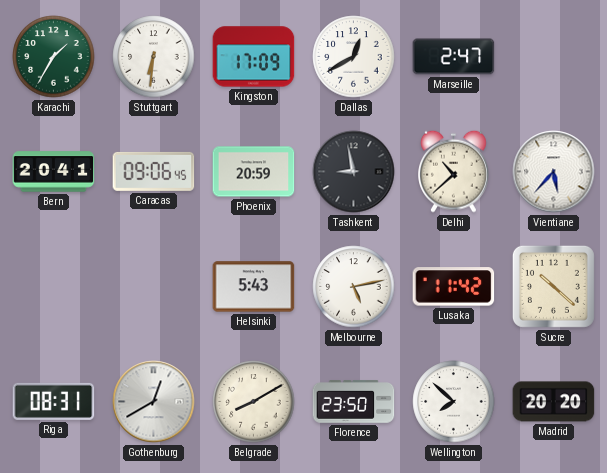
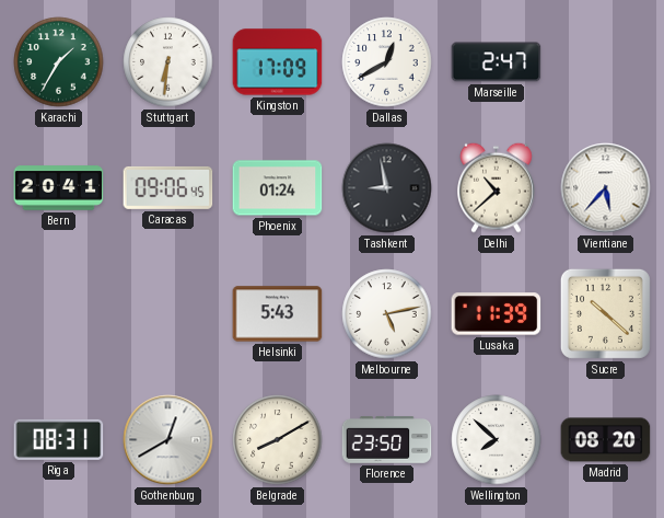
Phoenix: 20:59 -> 01:24 (278, 188)
Lusaka: 11:42 -> 11:39 (497, 314)
Madrid: 20:20 -> 08:20 (606, 440)
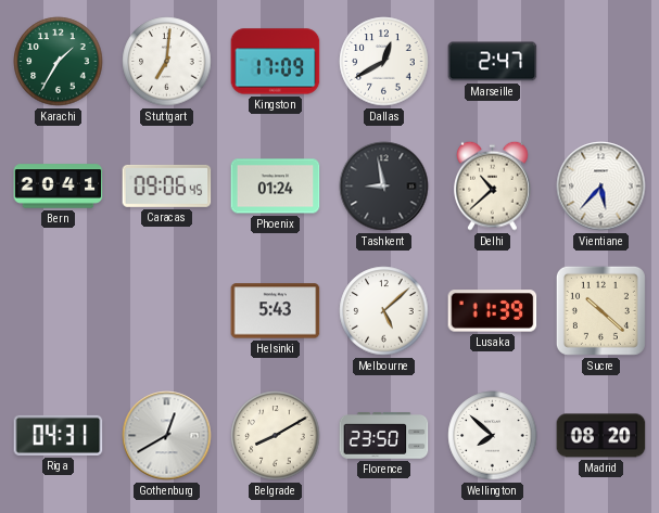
Stuttgart: 6:31 -> 7:01 (167, 62)
Melbourne: 5:13 -> 5:08 (384, 311)
Riga: 08:31 -> 04:31 (59, 435)
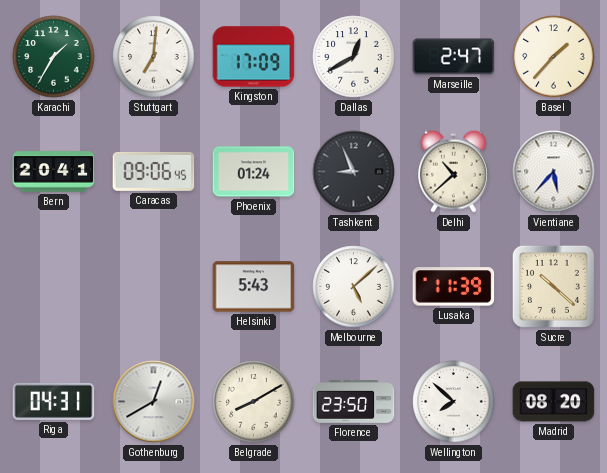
Basel: none -> 1:37 (554, 57)
Tashkent: 8:58 -> 8:56 (354, 172)
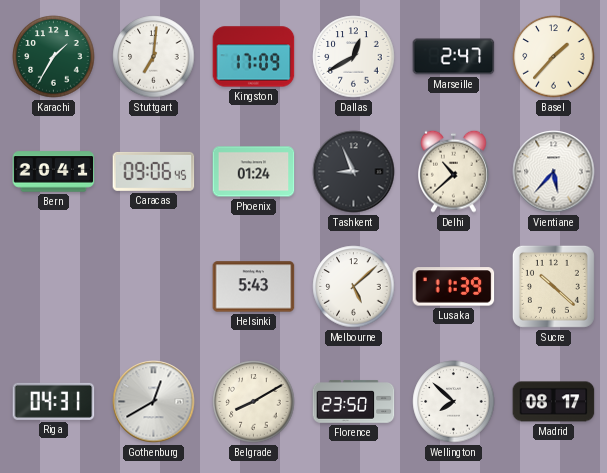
Madrid: 08:20 -> 08:17 (554, 402)
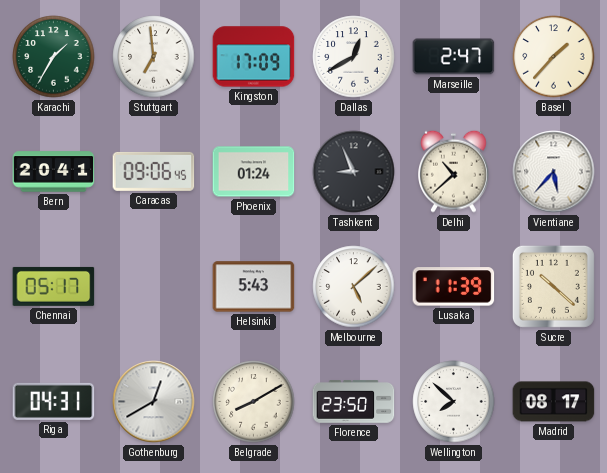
Stuttgart: 7:01 -> 6:59 (154, 57)
Chennai: none -> 05:17 (54, 286)
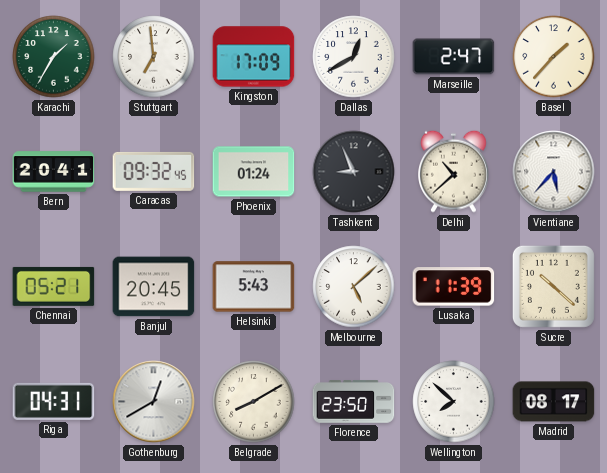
Caracas: 09:06 -> 09:32 (154, 171)
Chennai: 05:17 -> 05:21 (54, 286)
Banjul: none -> 20:45 (154, 287)
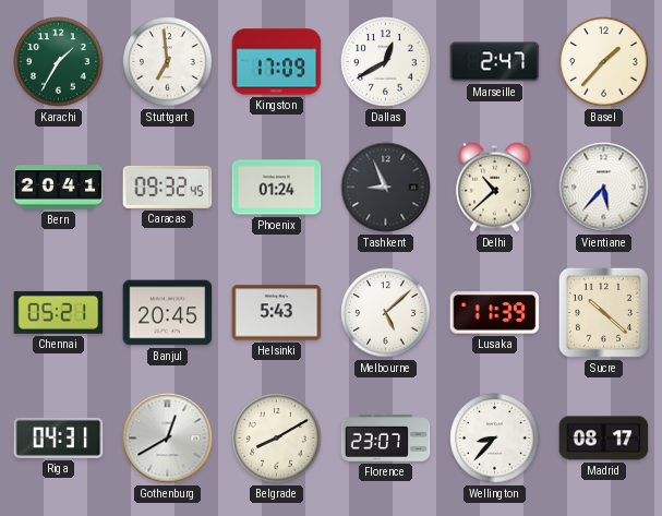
Florence: 23:50 -> 23:07 (386, 439)
Wellington: 7:52 -> 8:37 (495, 439)
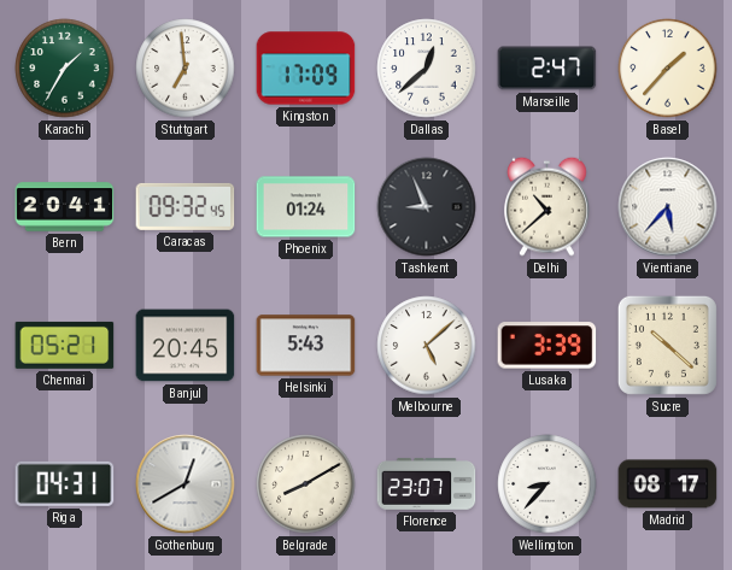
Dallas: 12:40 -> 12:38 (427, 69)
Lusaka: 11:39 -> 3:39 (547, 346)
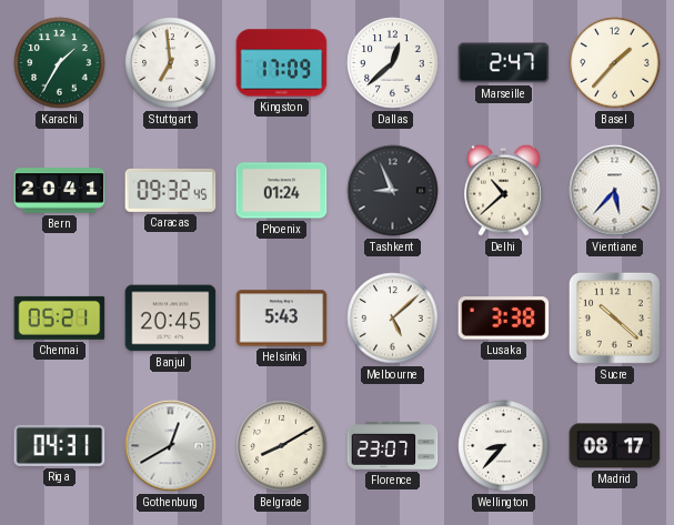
Lusaka: 3:39 -> 3:38 (504, 319)
